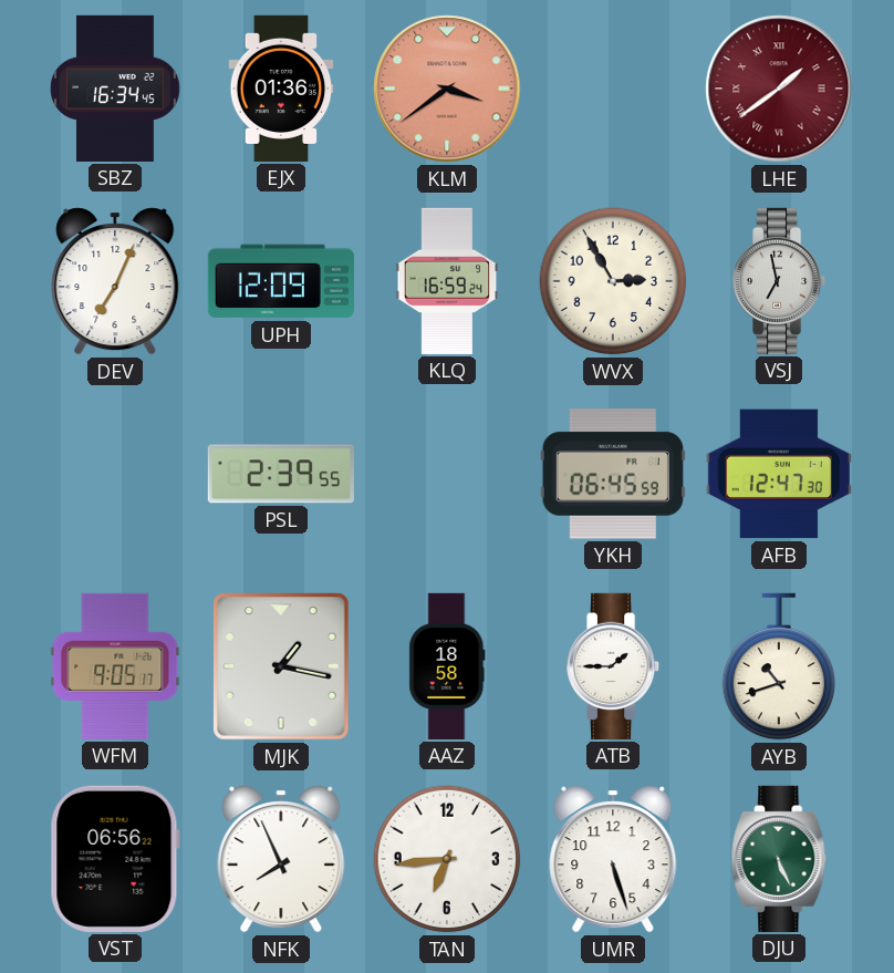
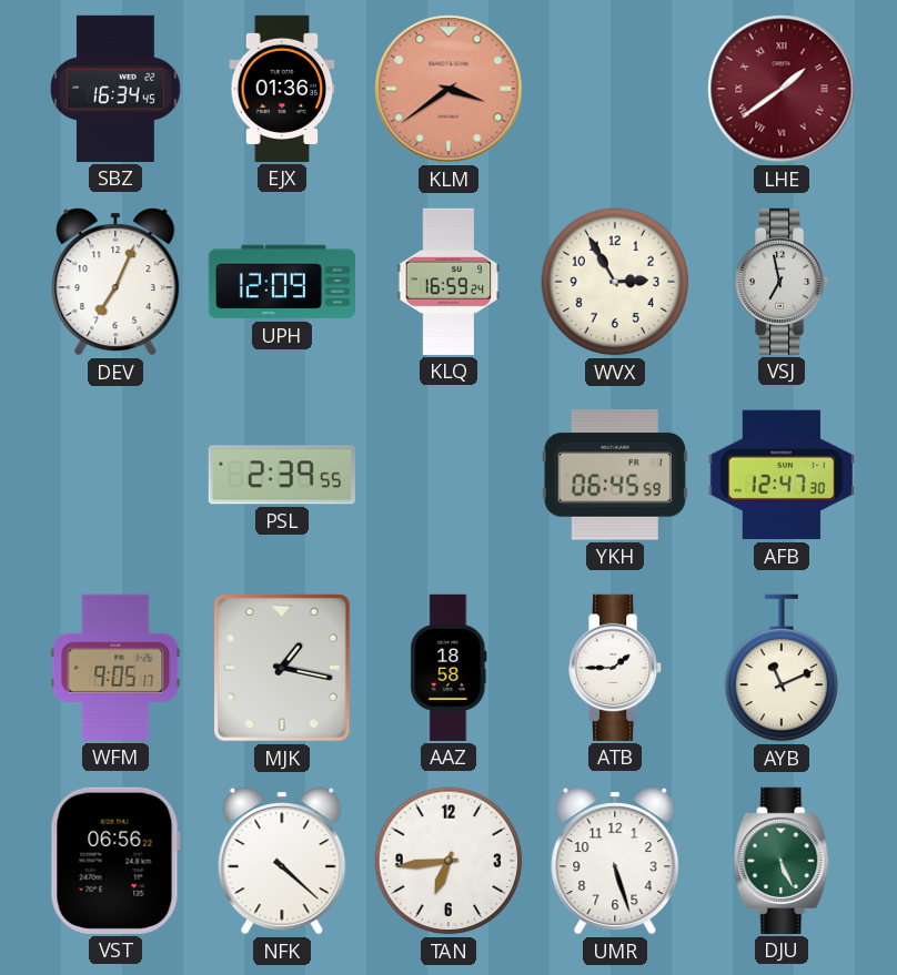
AYB: 10:42 -> 11:11 (780, 668)
NFK: 7:56 -> 4:22 (282, 861)
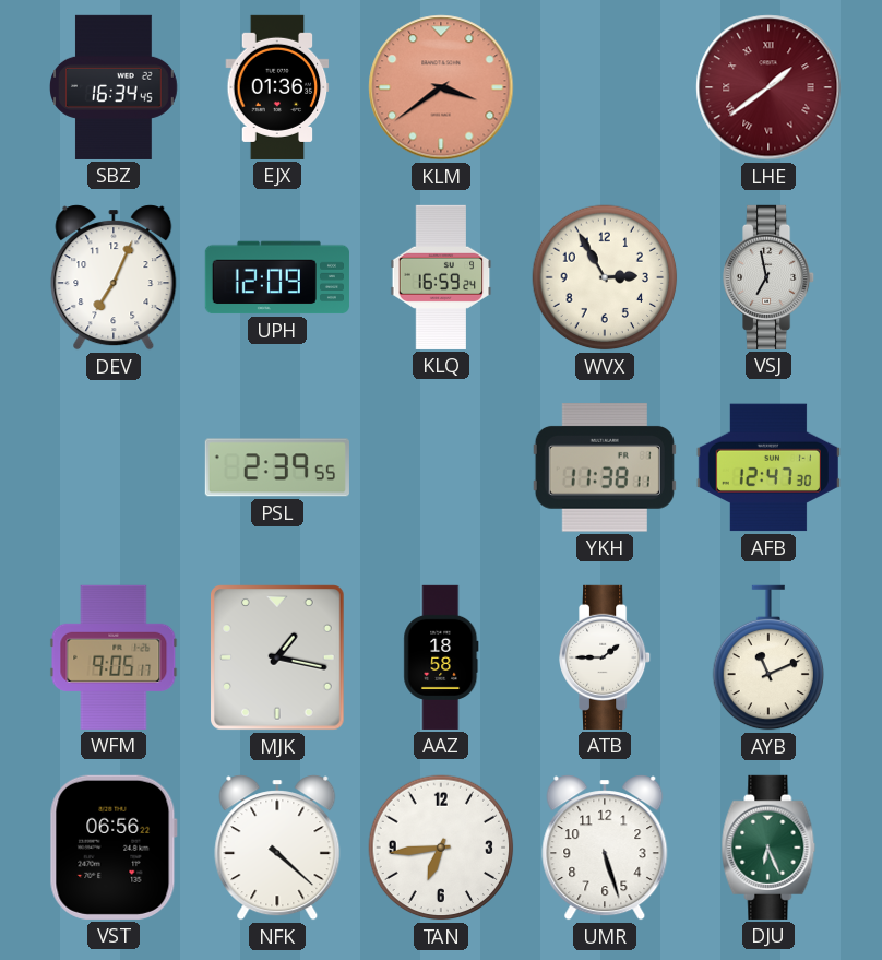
YKH: 06:45 -> 11:38 (605, 467)
DJU: 5:26 -> 6:26 (768, 848)
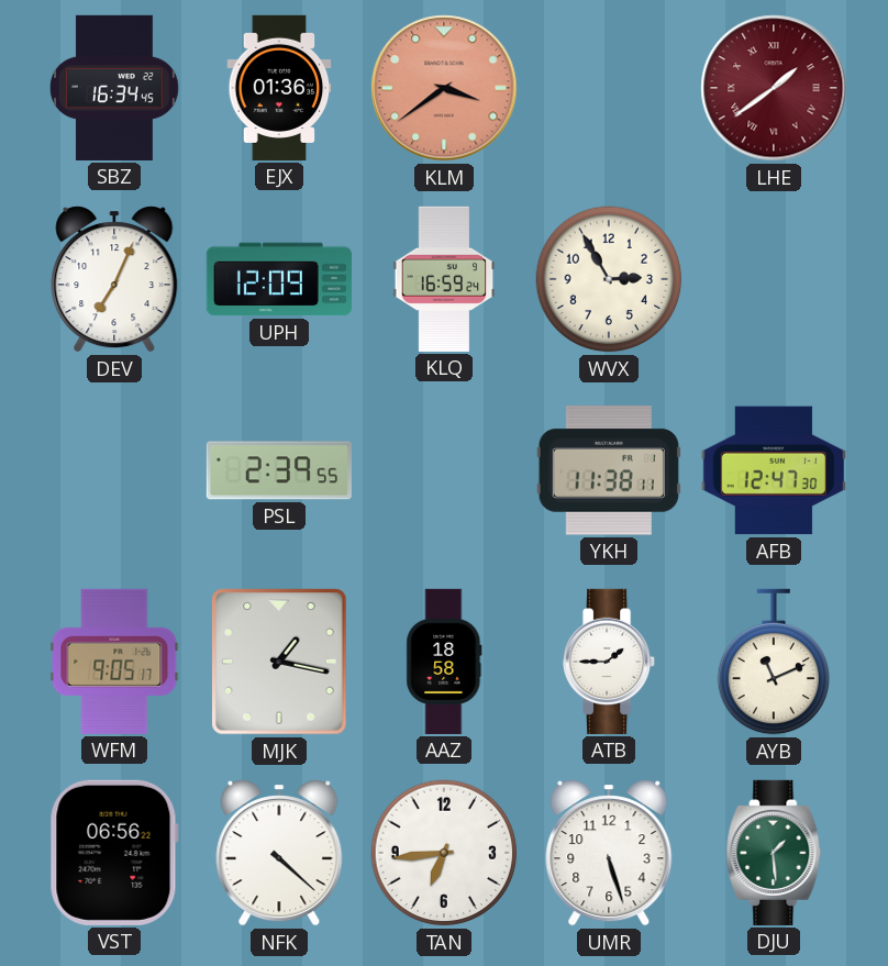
VSJ: 6:58 -> none (770, 277)
DJU: 6:26 -> 1:29 (774, 853)
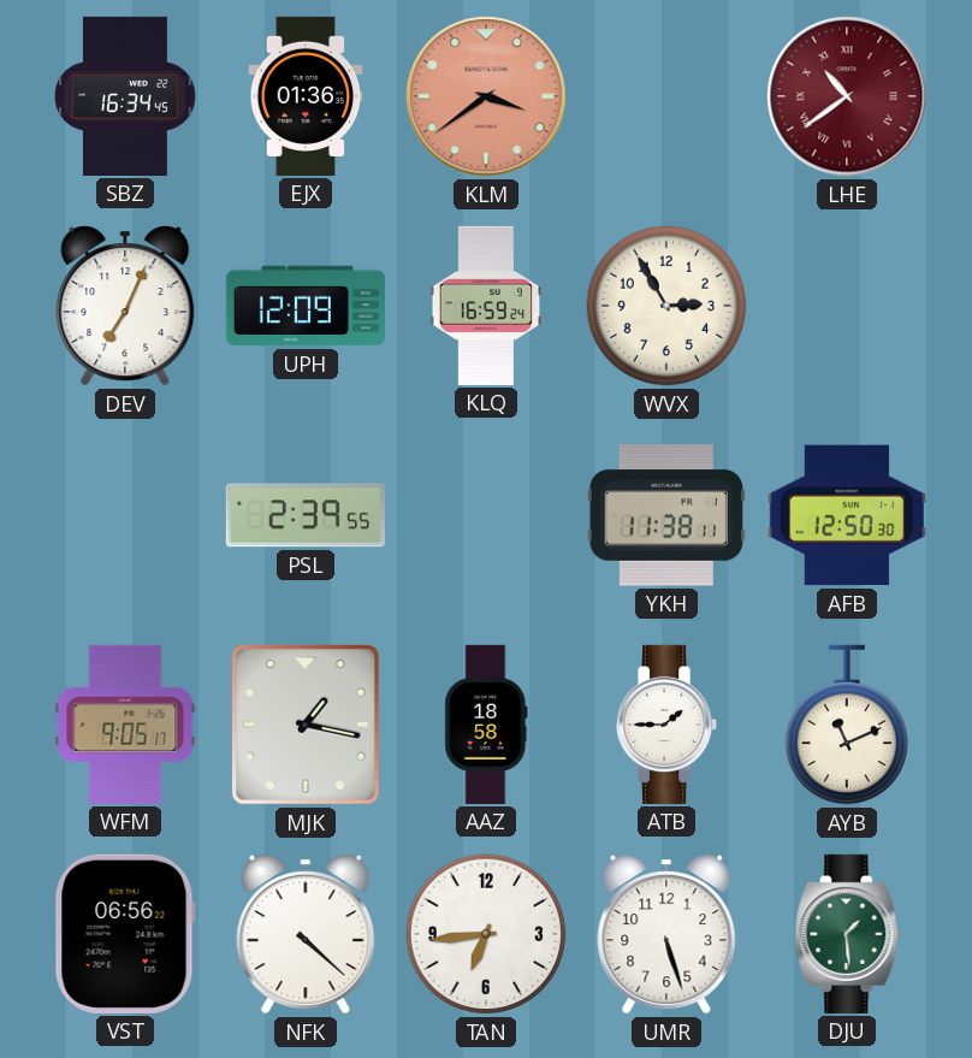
LHE: 1:39 -> 10:39 (847, 96)
AFB: 12:47 -> 12:50 (847, 515)
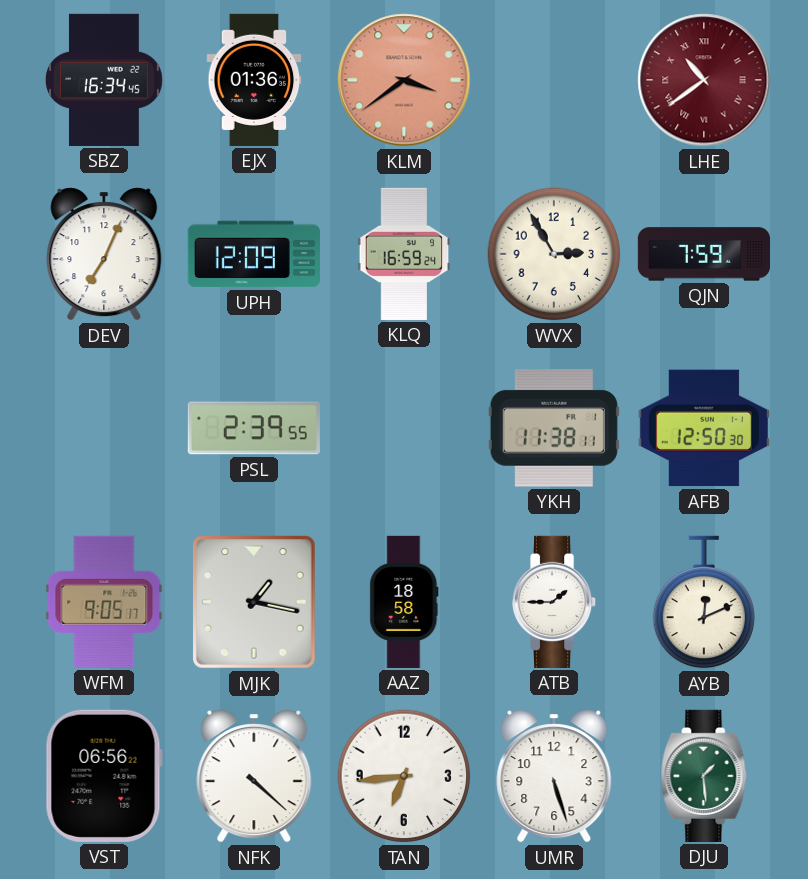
QJN: none -> 7:59 (703, 254)
AYB: 11:11 -> 12:11 (703, 602)
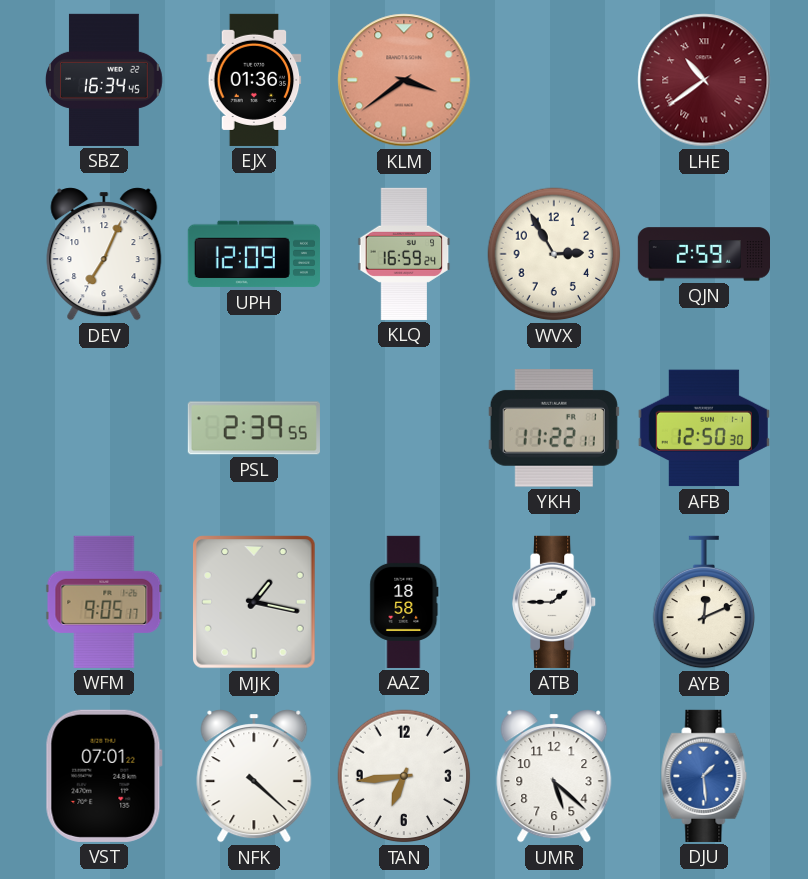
QJN: 7:59 -> 2:59 (703, 254)
YKH: 11:38 -> 11:22 (554, 428)
VST: 06:56 -> 07:01 (104, 776)
UMR: 5:27 -> 5:22 (554, 776)
DJU dial: green -> blue (704, 776)
